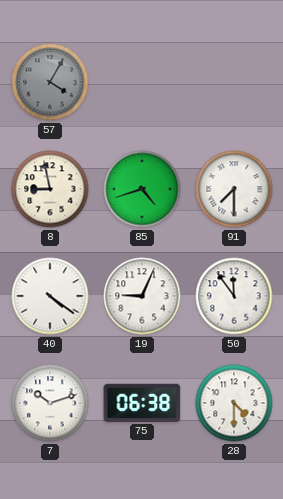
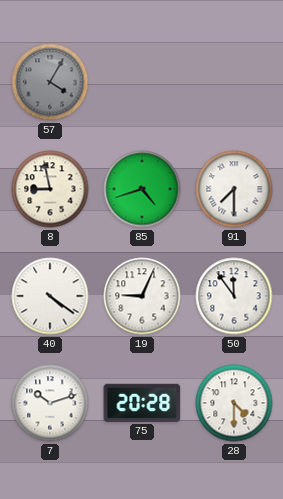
75: 06:38 -> 20:28 (142, 403)
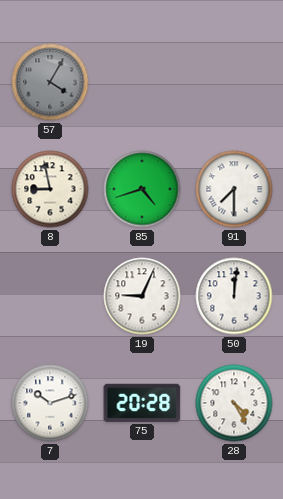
40: 4:21 -> none (50, 296)
50: 11:54 -> 12:01 (234, 296)
28: 4:30 -> 4:25 (234, 403)
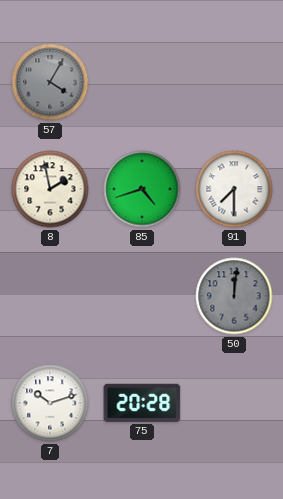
8: 8:58 -> 1:58 (50, 189)
19: 9:04 -> none (142, 296)
50 dial: white -> grey (234, 296)
28: 4:25 -> none (234, 403)
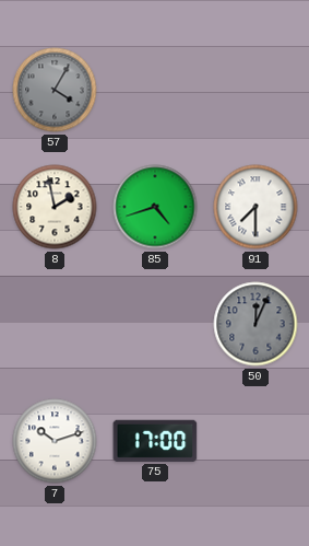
50: 12:01 -> 12:04 (255, 324)
75: 20:28 -> 17:00 (155, 441)
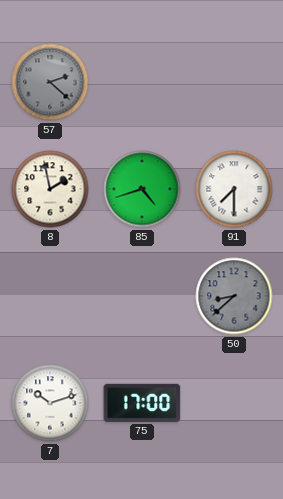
57: 4:05 -> 2:22 (50, 82)
50: 12:04 -> 8:38 (234, 296)
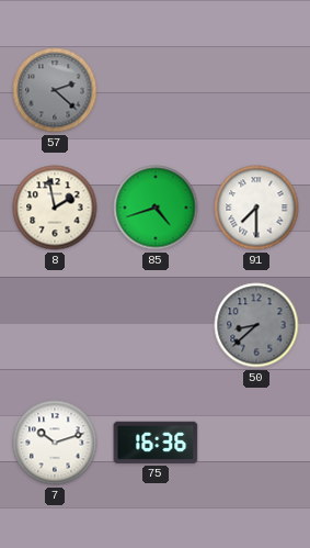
75: 17:00 -> 16:36 (156, 443)
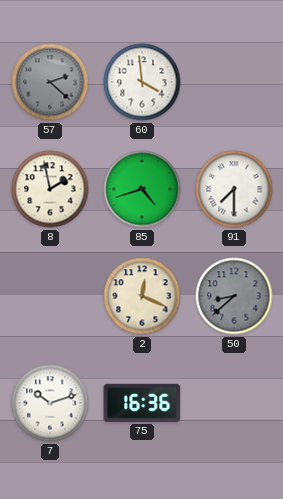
60: none -> 3:59 (142, 82)
2: none -> 12:19 (142, 296)
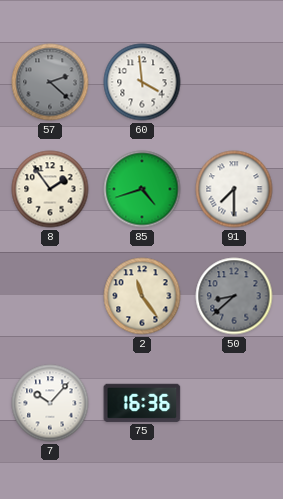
8: 1:58 -> 1:54 (50, 189)
2: 12:19 -> 11:24 (142, 296)
7: 10:12 -> 10:07 (50, 403)
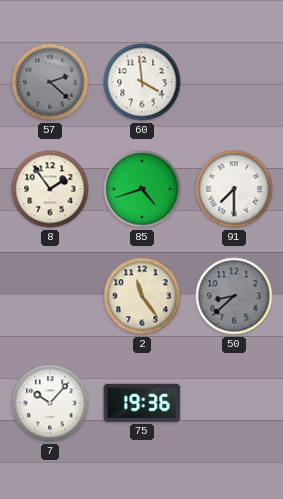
75: 16:36 -> 19:36 (142, 403)
